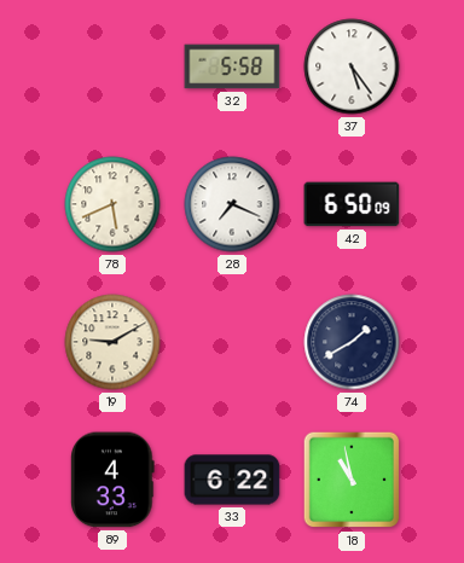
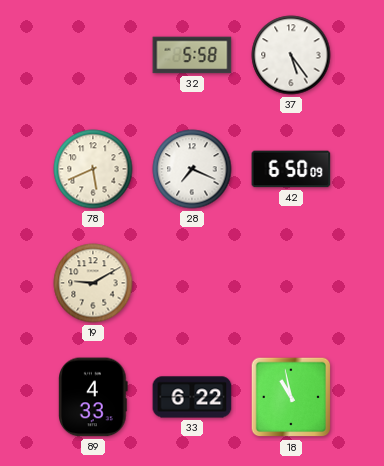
74: 1:40 -> none (352, 342)
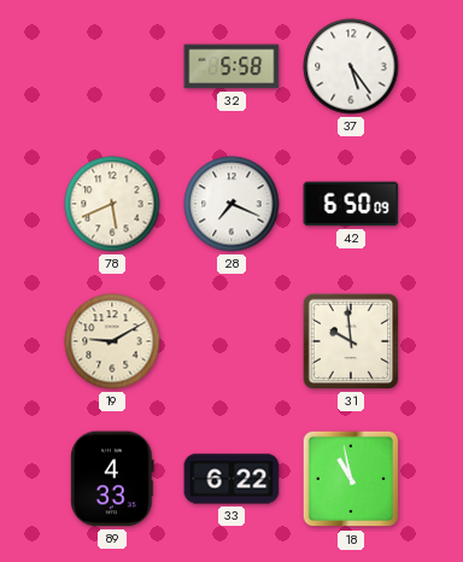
31: none -> 9:59 (351, 341)
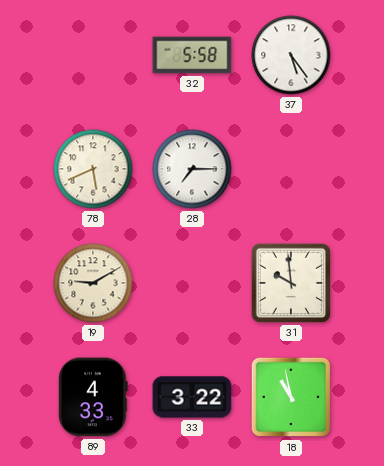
28: 7:19 -> 7:15 (192, 169)
42: 6:50 -> none (351, 204)
33: 6:22 -> 3:22 (192, 397)
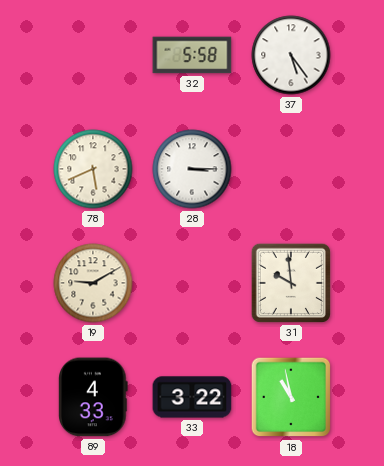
28: 7:15 -> 3:15 (192, 169)
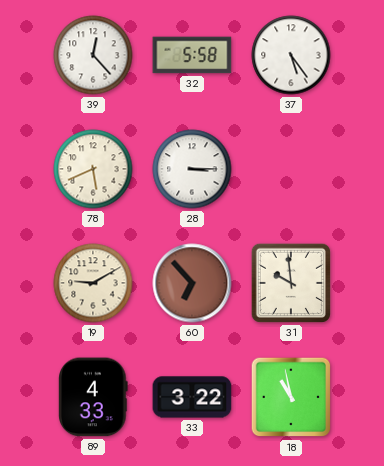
39: none -> 12:23 (93, 55)
60: none -> 6:53 (192, 283)
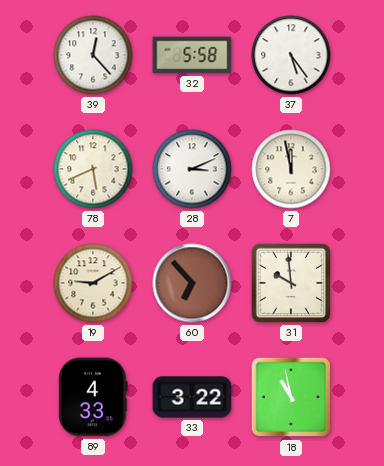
28: 3:15 -> 3:11 (192, 169)
7: none -> 11:58 (291, 169)
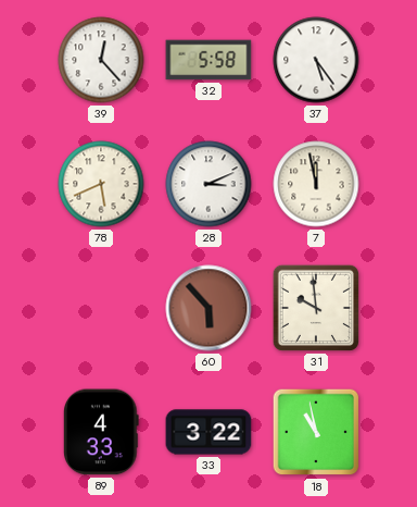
19: 9:10 -> none (93, 283)
60: 6:53 -> 5:53 (208, 308)
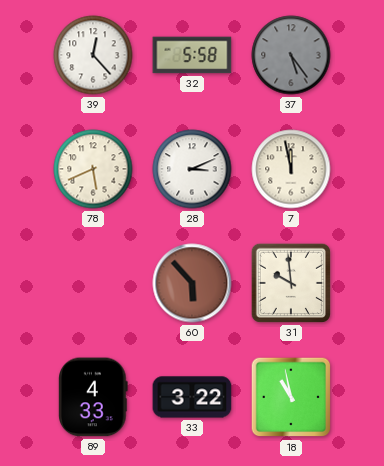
37 dial: white -> grey (291, 55)
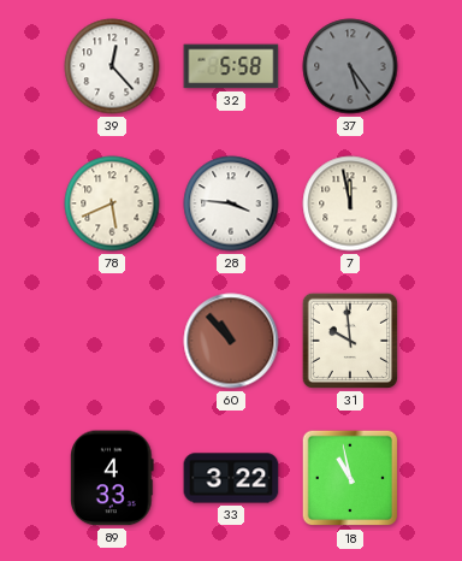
28: 3:11 -> 3:46 (231, 203)
60: 5:53 -> 10:53 (231, 341)
